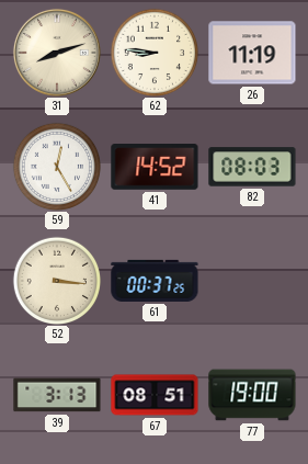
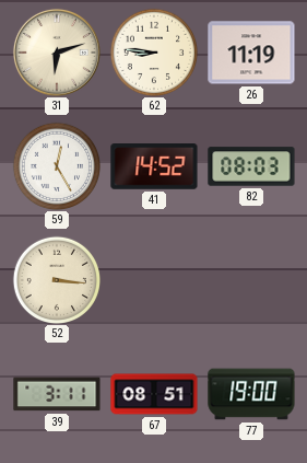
31: 8:12 -> 6:12 (57, 53)
61: 00:37 -> none (155, 281)
39: 3:13 -> 3:11 (57, 394)
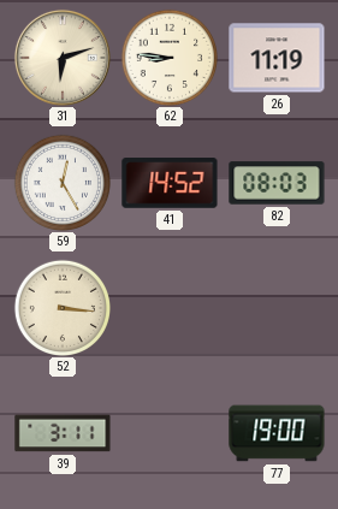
67: 08:51 -> none (154, 394)
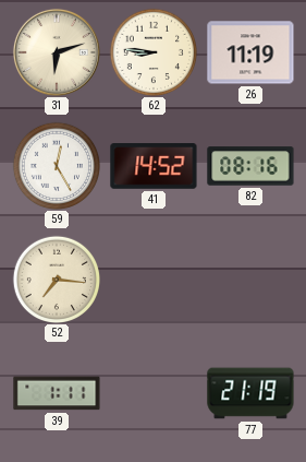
82: 08:03 -> 08:16 (250, 166)
52: 3:16 -> 7:16 (56, 279)
39: 3:11 -> 1:11 (57, 393)
77: 19:00 -> 21:19 (250, 393)
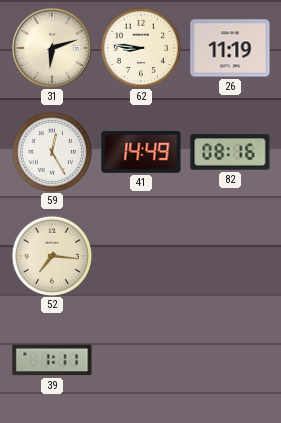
41: 14:52 -> 14:49 (141, 152)
77: 21:19 -> none (250, 393)
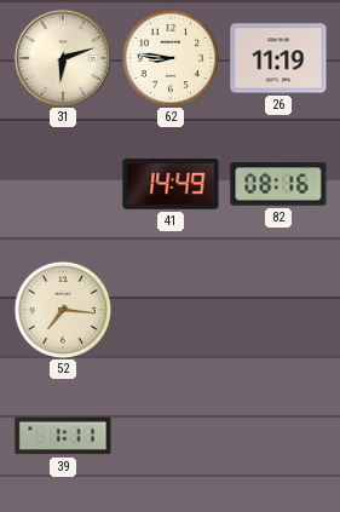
59: 12:25 -> none (51, 151)
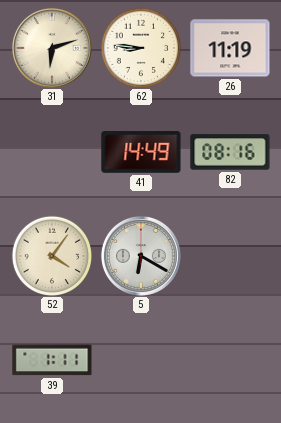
52: 7:16 -> 4:06 (51, 255)
5: none -> 6:20 (141, 256)
